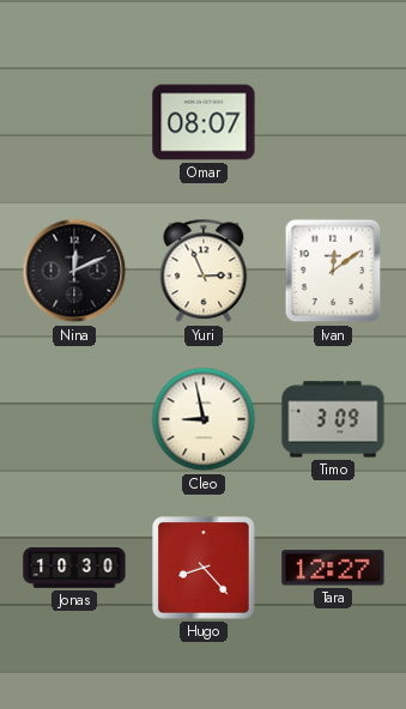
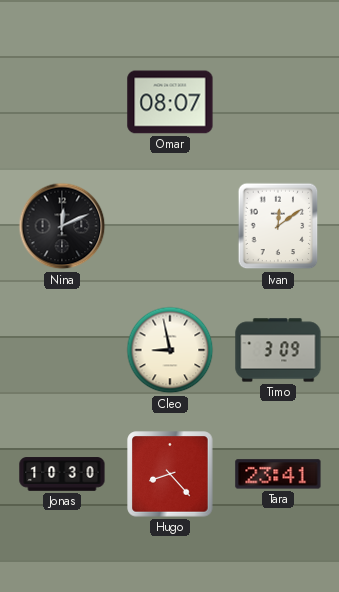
Yuri: 2:56 -> none (204, 271)
Tara: 12:27 -> 23:41 (278, 474)
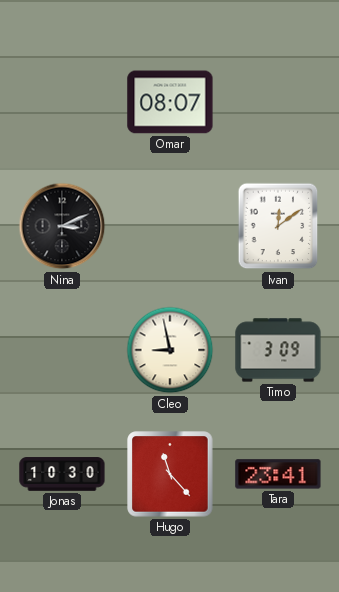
Nina: 12:11 -> 3:11 (62, 226)
Hugo: 8:23 -> 11:23 (170, 474)
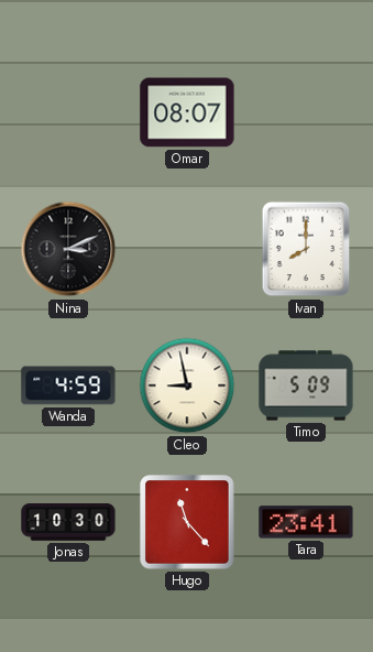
Ivan: 12:09 -> 8:00 (306, 249)
Wanda: none -> 4:59 (68, 385)
Timo: 3:09 -> 5:09 (306, 385)
